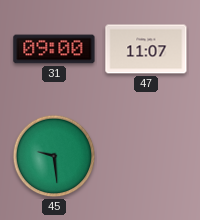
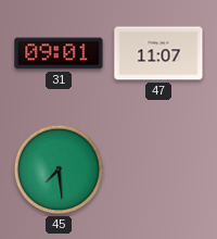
31: 09:00 -> 09:01 (59, 53)
45: 9:29 -> 7:29 (59, 169)
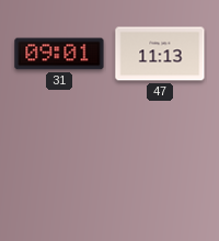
47: 11:07 -> 11:13 (160, 54)
45: 7:29 -> none (59, 169)
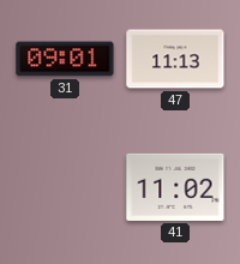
41: none -> 11:02 (175, 187)
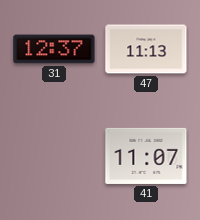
31: 09:01 -> 12:37 (54, 49)
41: 11:02 -> 11:07 (146, 156)
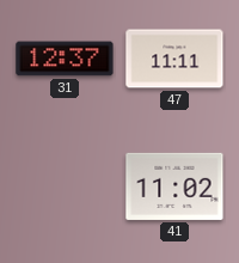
47: 11:13 -> 11:11 (174, 59)
41: 11:07 -> 11:02 (174, 186)
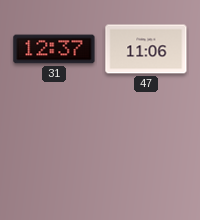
47: 11:11 -> 11:06 (146, 49)
41: 11:02 -> none (174, 186)
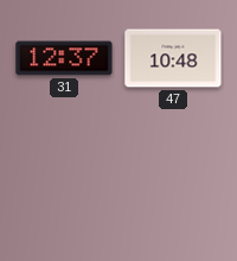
47: 11:06 -> 10:48 (173, 58)
